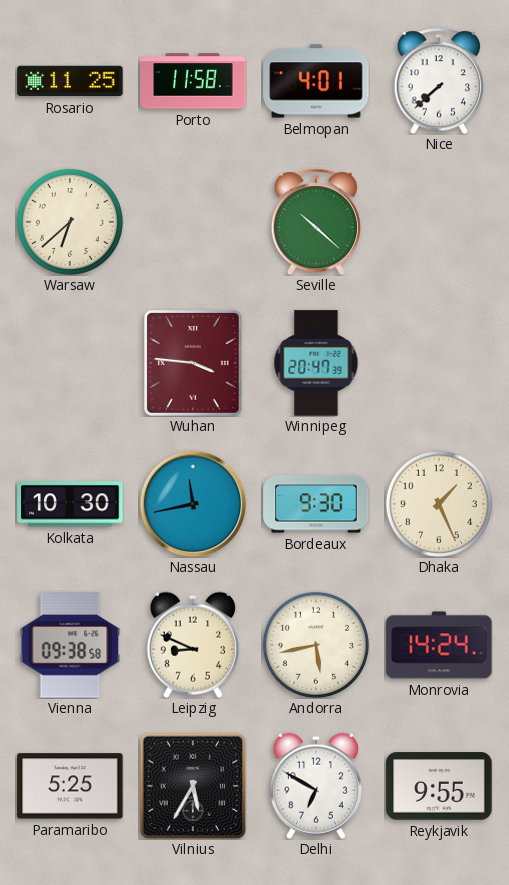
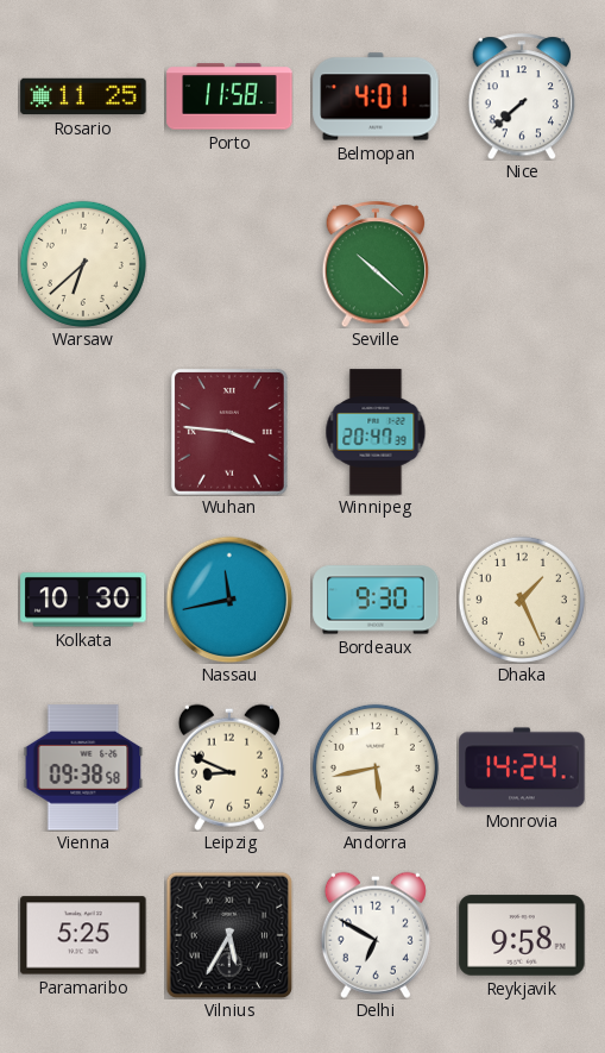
Reykjavik: 9:55 -> 9:58 (522, 935)
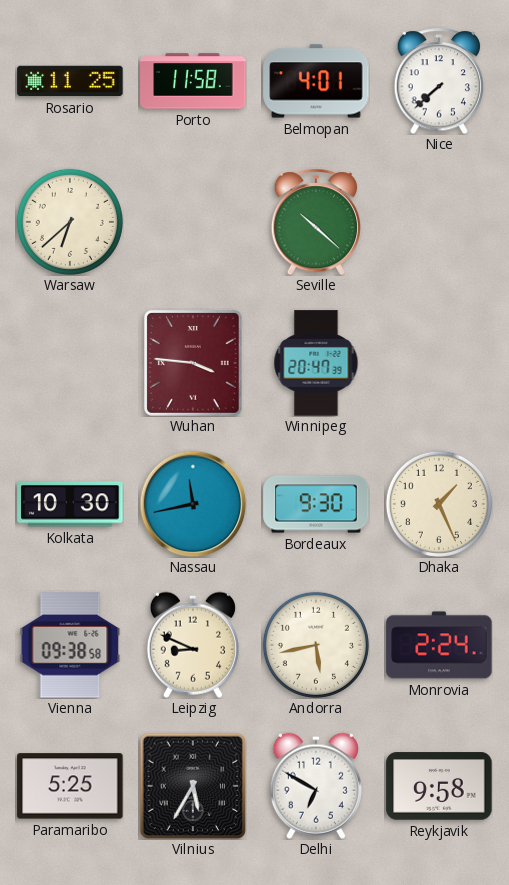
Monrovia: 14:24 -> 2:24 (439, 645)
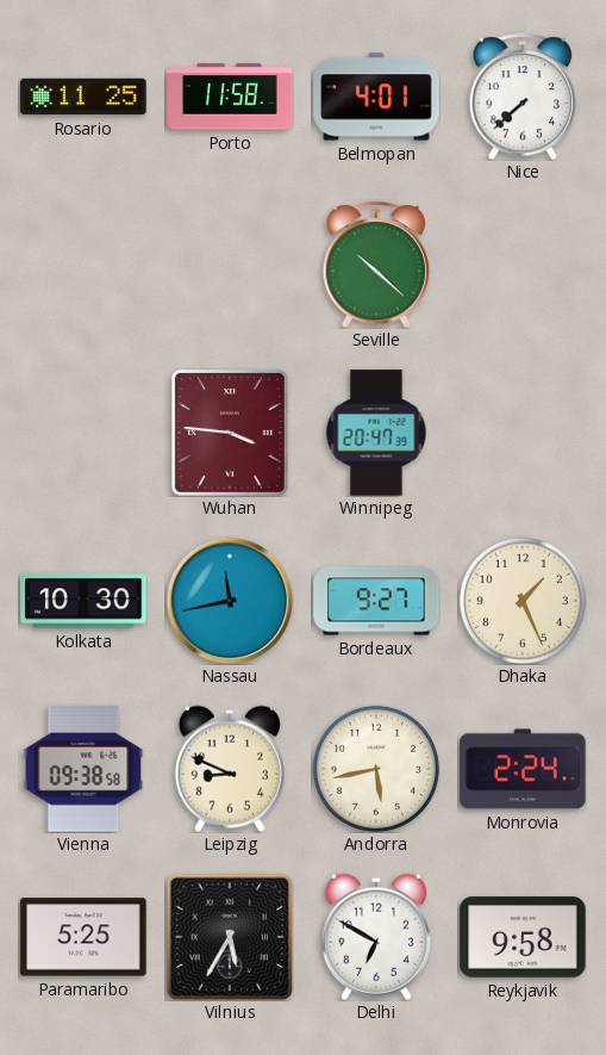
Warsaw: 6:38 -> none (70, 222)
Bordeaux: 9:30 -> 9:27 (376, 601)
